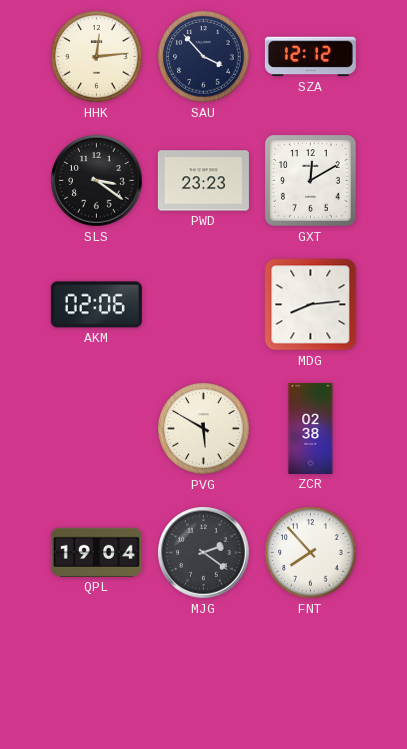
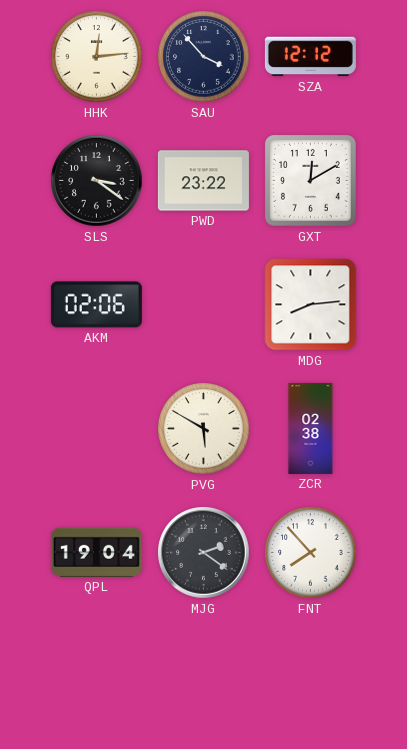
PWD: 23:23 -> 23:22 (203, 181)
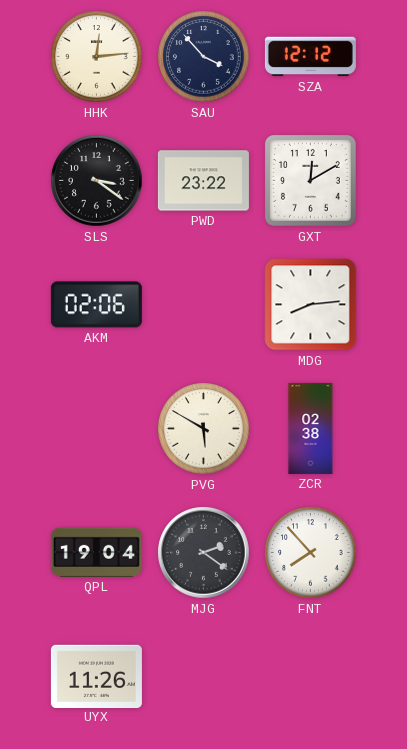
UYX: none -> 11:26 (96, 676)
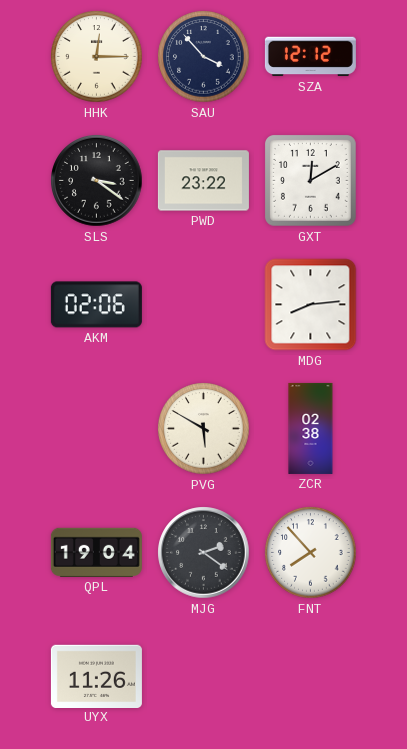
HHK: 12:14 -> 12:15 (97, 57)
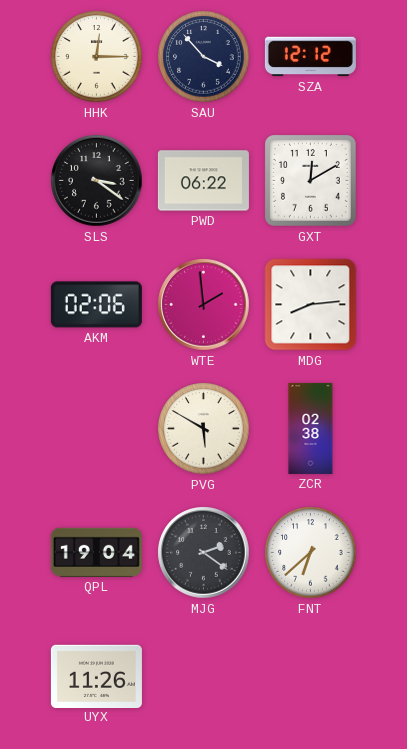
PWD: 23:22 -> 06:22 (203, 181)
WTE: none -> 1:59 (204, 305)
FNT: 7:53 -> 6:38 (311, 553)
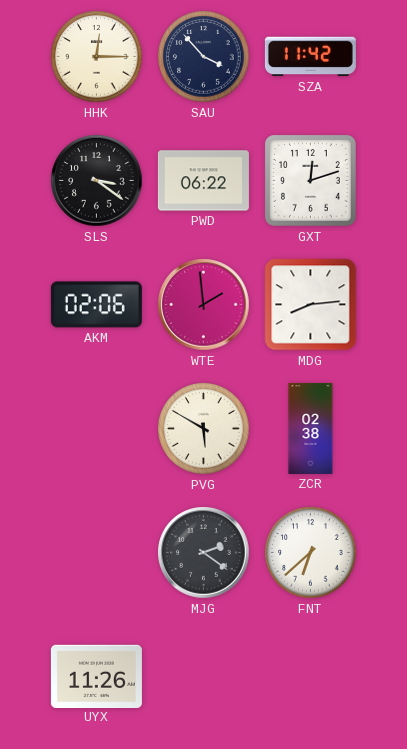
SZA: 12:12 -> 11:42 (310, 57)
GXT: 12:10 -> 12:12 (311, 181)
QPL: 19:04 -> none (96, 552)
